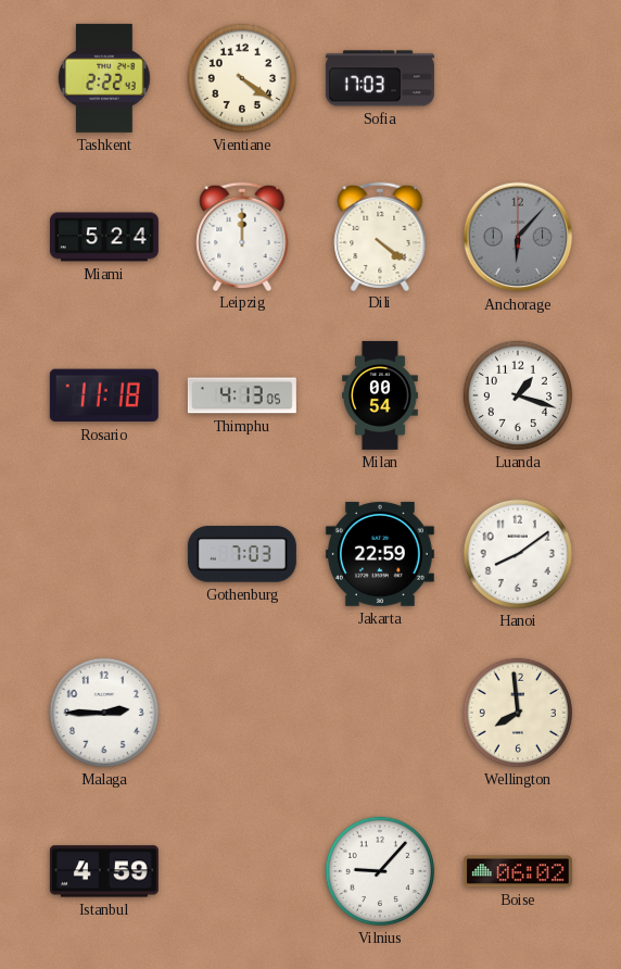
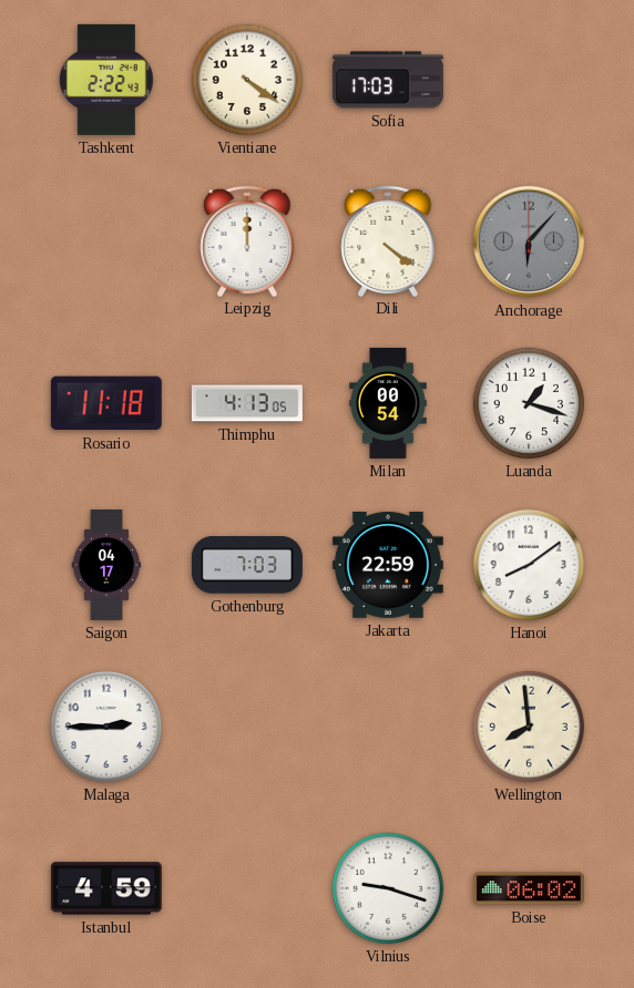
Miami: 5:24 -> none (104, 237)
Saigon: none -> 04:17 (106, 565)
Vilnius: 9:07 -> 9:18 (388, 888)
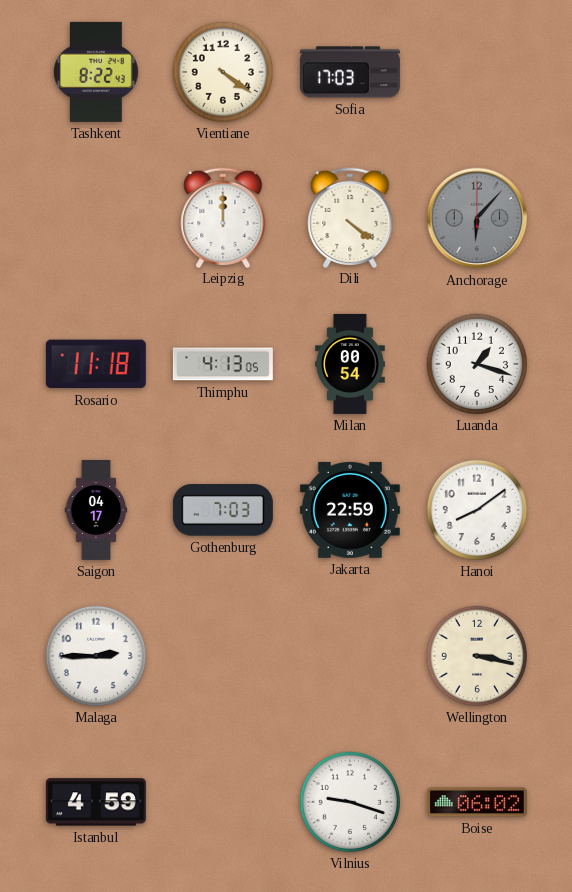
Tashkent: 2:22 -> 8:22 (97, 72)
Wellington: 7:59 -> 3:17 (477, 656)
